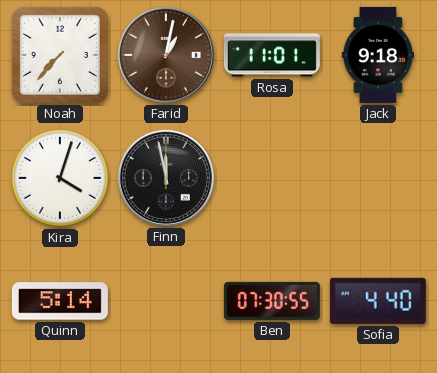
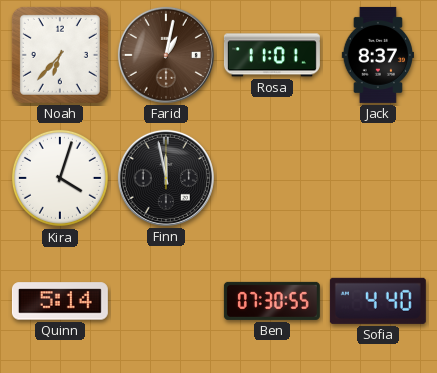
Noah: 7:37 -> 6:37 (60, 55)
Jack: 9:18 -> 8:37 (377, 55)
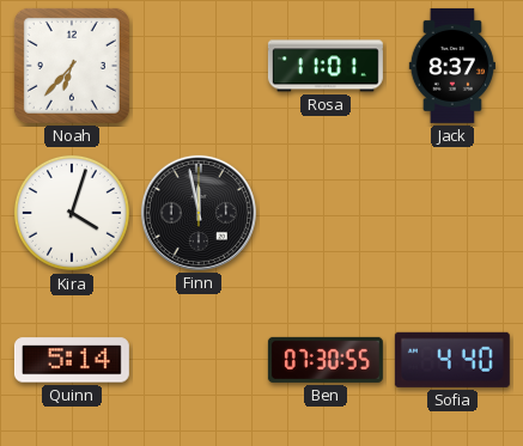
Farid: 1:02 -> none (166, 55)
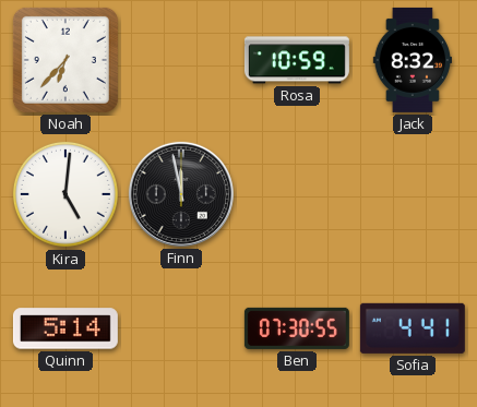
Rosa: 11:01 -> 10:59 (297, 60)
Jack: 8:37 -> 8:32 (412, 60)
Kira: 4:03 -> 5:01 (65, 194)
Sofia: 4:40 -> 4:41 (413, 328)
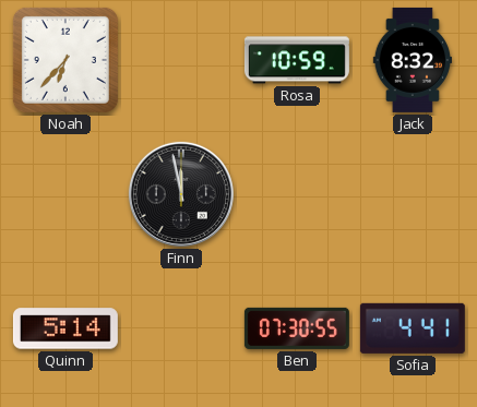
Kira: 5:01 -> none (65, 194)
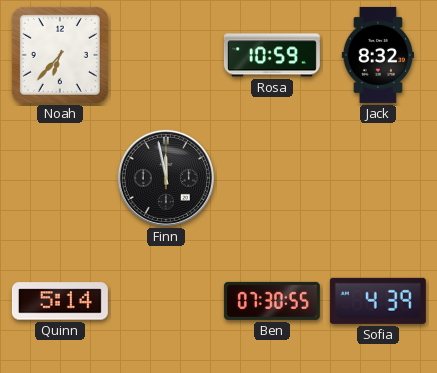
Sofia: 4:41 -> 4:39 (378, 301)
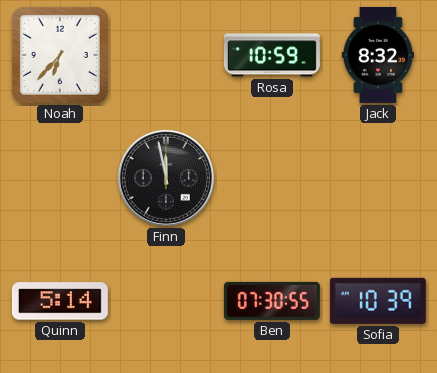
Sofia: 4:39 -> 10:39 (378, 301)
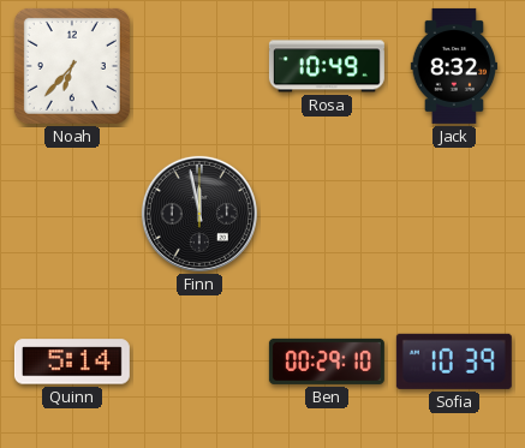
Rosa: 10:59 -> 10:49 (327, 66)
Ben: 07:30 -> 00:29 (327, 362)
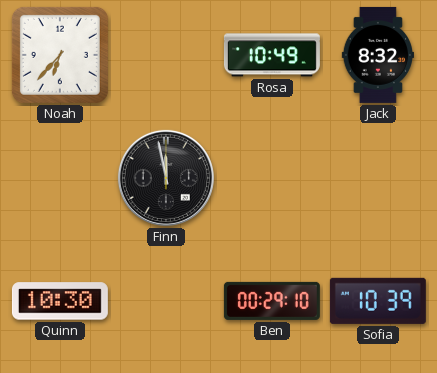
Quinn: 5:14 -> 10:30 (60, 301)
